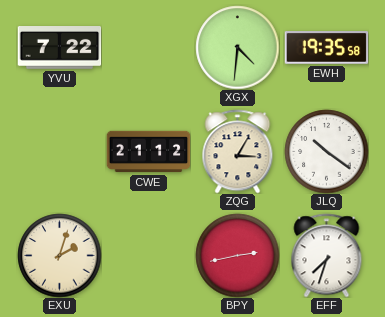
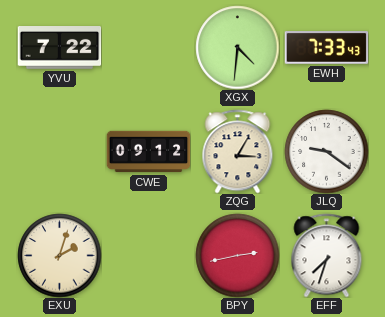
EWH: 19:35 -> 7:33 (326, 48)
CWE: 21:12 -> 09:12 (148, 152)
JLQ: 10:21 -> 9:21 (326, 151)
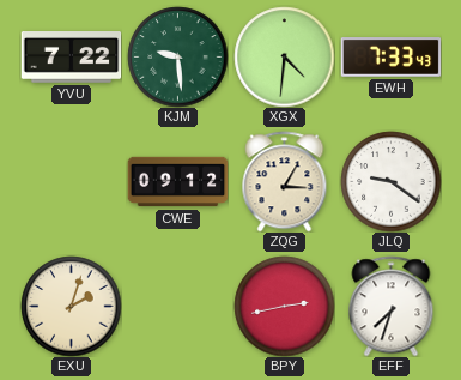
KJM: none -> 9:29 (177, 56)
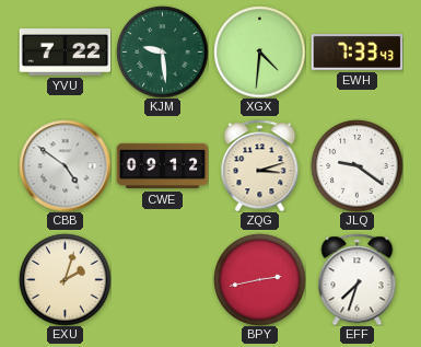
CBB: none -> 4:51 (65, 165)
ZQG: 3:05 -> 3:12 (260, 165)
